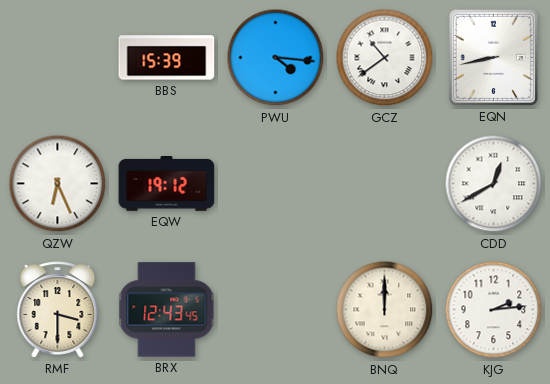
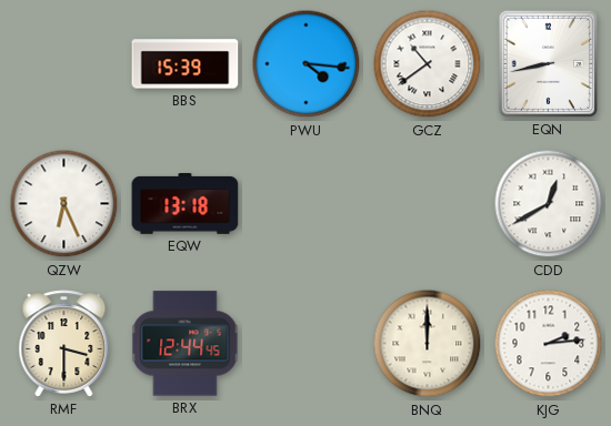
EQW: 19:12 -> 13:18 (186, 204)
BRX: 12:43 -> 12:44 (186, 344)
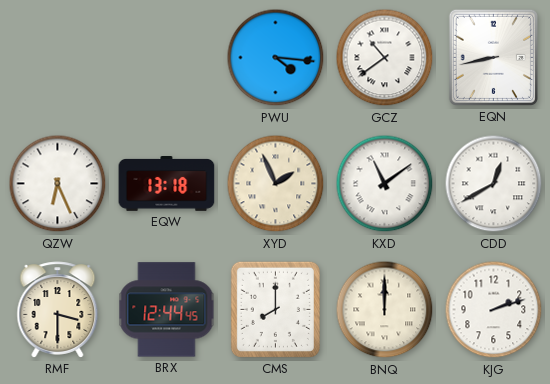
BBS: 15:39 -> none (186, 64)
XYD: none -> 1:56 (276, 184)
KXD: none -> 11:09 (385, 184)
CMS: none -> 8:00 (275, 309)
KJG: 2:14 -> 2:12 (494, 310)
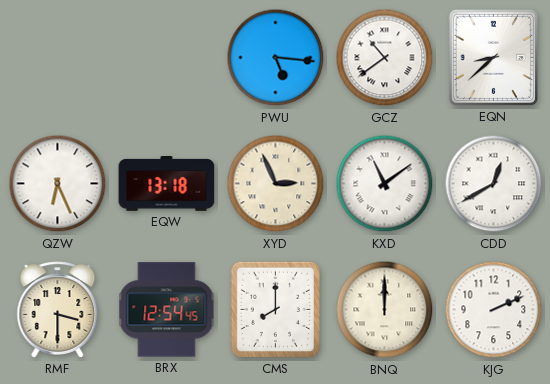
PWU: 4:16 -> 5:16 (276, 58)
EQN: 8:43 -> 8:38 (493, 57)
XYD: 1:56 -> 2:56 (276, 184)
BRX: 12:44 -> 12:54 (167, 310)
KJG: 2:12 -> 2:11 (494, 310)
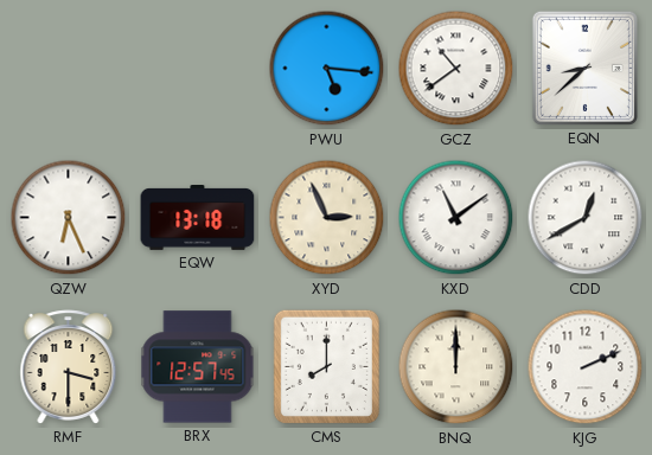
BRX: 12:54 -> 12:57 (198, 367)
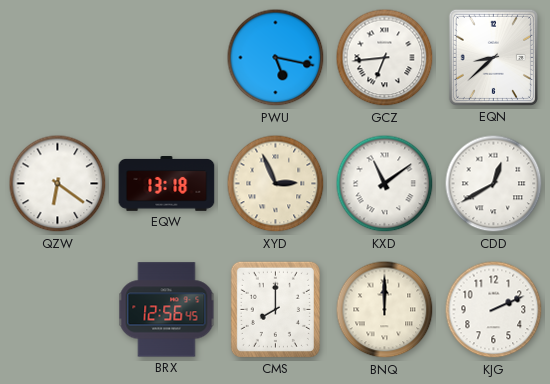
PWU: 5:16 -> 5:17 (276, 58)
GCZ: 10:39 -> 6:44 (385, 58)
QZW: 6:26 -> 6:21 (58, 184)
RMF: 3:30 -> none (69, 367)
BRX: 12:57 -> 12:56 (167, 310)
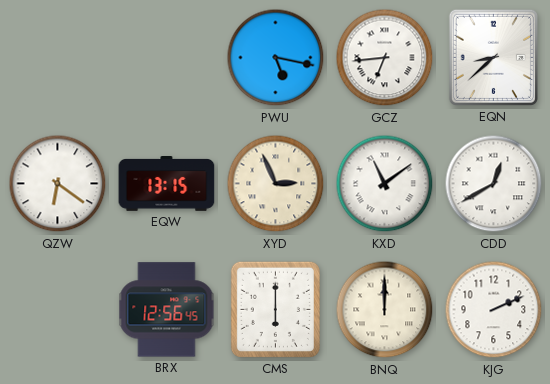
EQW: 13:18 -> 13:15 (167, 184)
CMS: 8:00 -> 6:00 (275, 309)
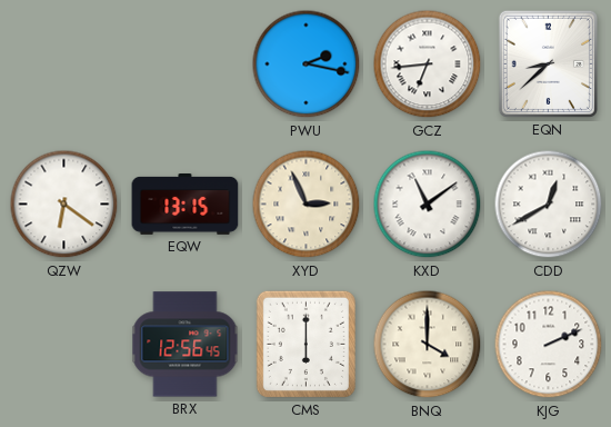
PWU: 5:17 -> 2:17 (307, 64)
BNQ: 12:00 -> 4:00 (428, 345)
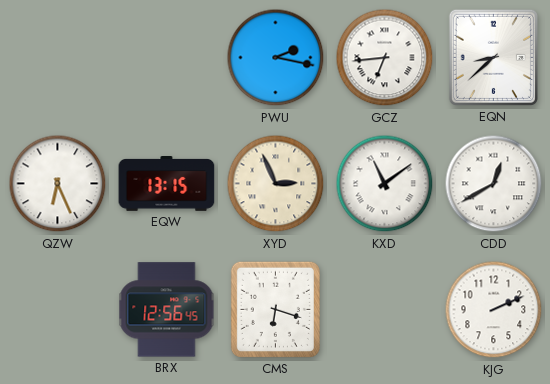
QZW: 6:21 -> 6:26 (58, 184)
CMS: 6:00 -> 6:18 (275, 309)
BNQ: 4:00 -> none (428, 345)
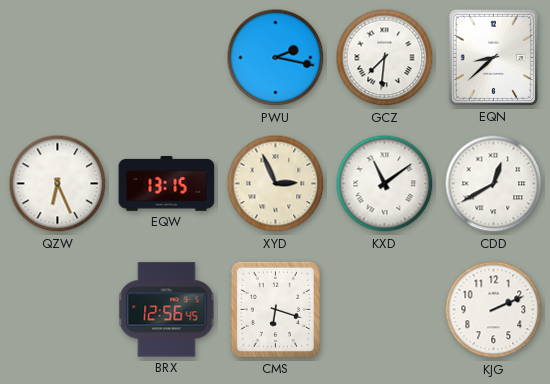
GCZ: 6:44 -> 7:31 (385, 58)
